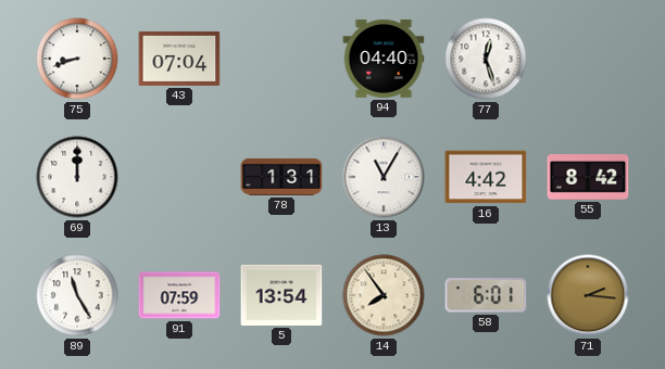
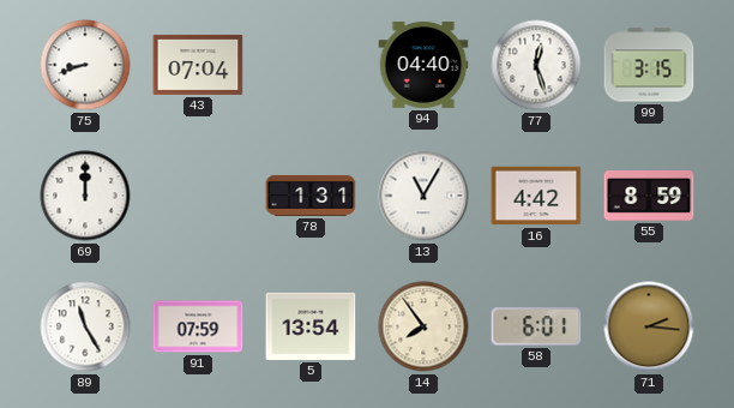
99: none -> 3:15 (649, 65)
55: 8:42 -> 8:59 (649, 197)
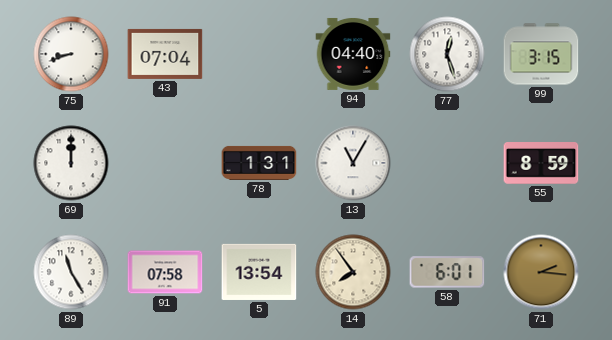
16: 4:42 -> none (536, 196)
91: 07:59 -> 07:58 (165, 272)
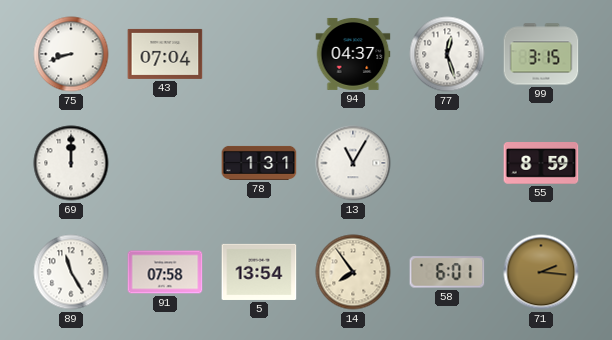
94: 04:40 -> 04:37 (353, 54)
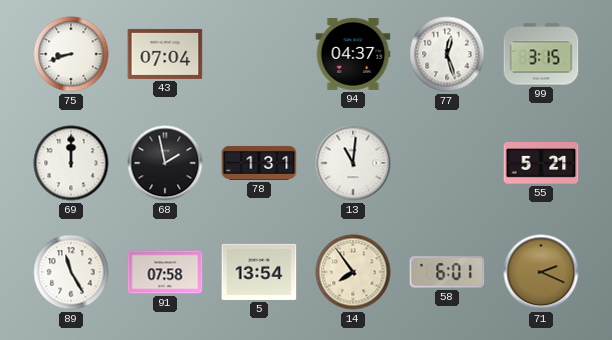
68: none -> 1:58 (165, 163)
13: 11:05 -> 11:01 (353, 163)
55: 8:59 -> 5:21 (541, 164)
71: 2:16 -> 2:19 (541, 272)
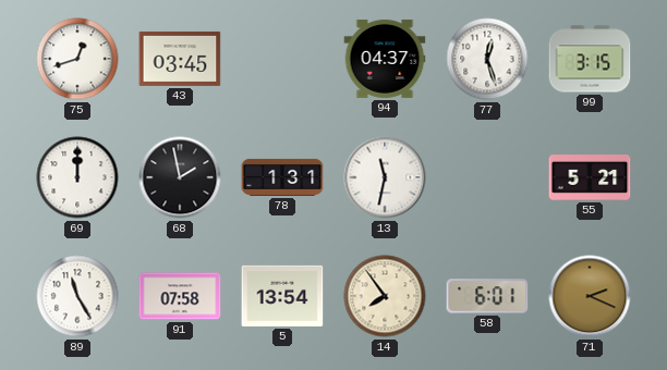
75: 8:42 -> 12:42 (77, 59)
43: 07:04 -> 03:45 (180, 59)
13: 11:01 -> 11:32 (385, 177)
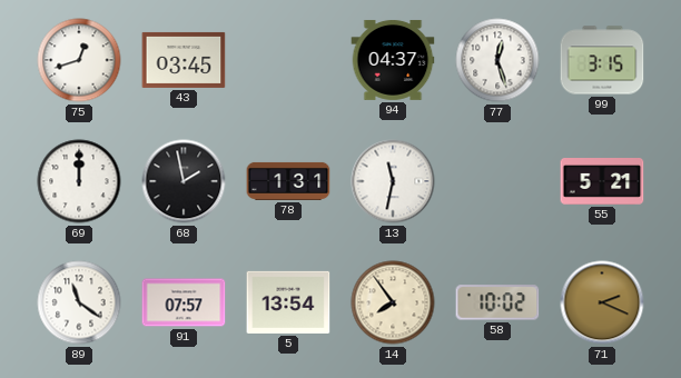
89: 11:25 -> 11:21 (79, 302)
91: 07:58 -> 07:57 (184, 302)
58: 6:01 -> 10:02 (497, 302)
